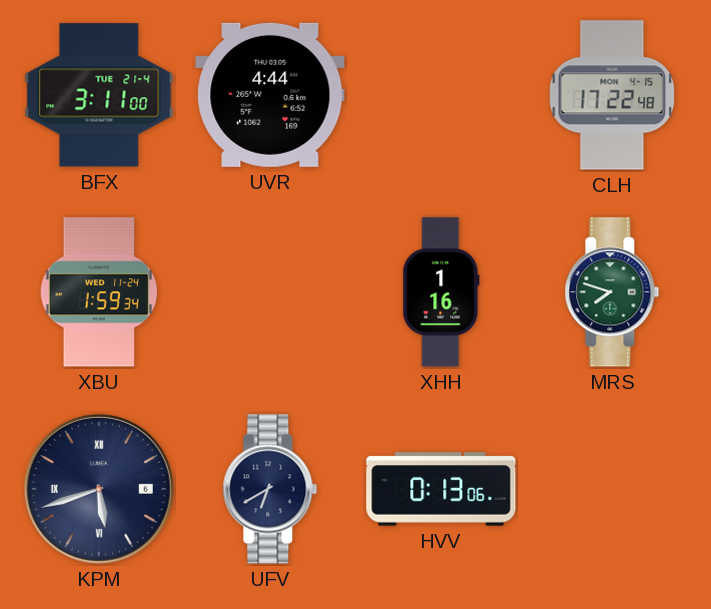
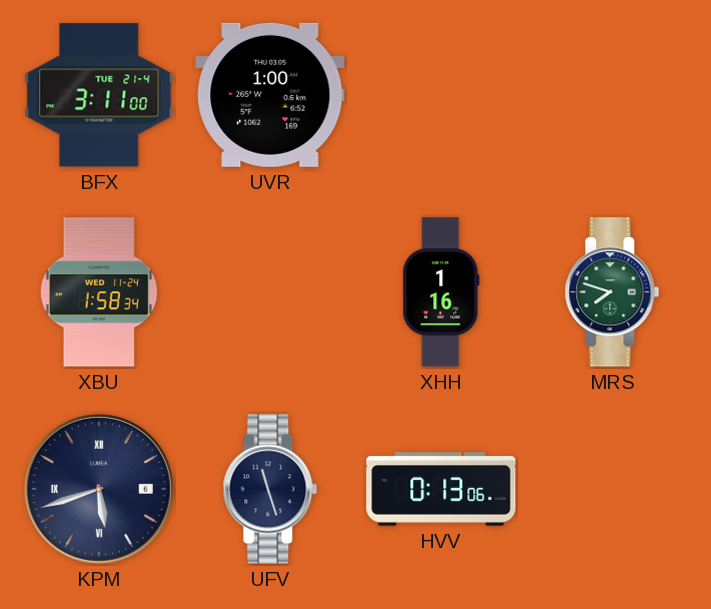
UVR: 4:44 -> 1:00 (270, 95)
CLH: 17:22 -> none (612, 95)
XBU: 1:59 -> 1:58 (99, 292)
UFV: 6:40 -> 11:27 (270, 489)
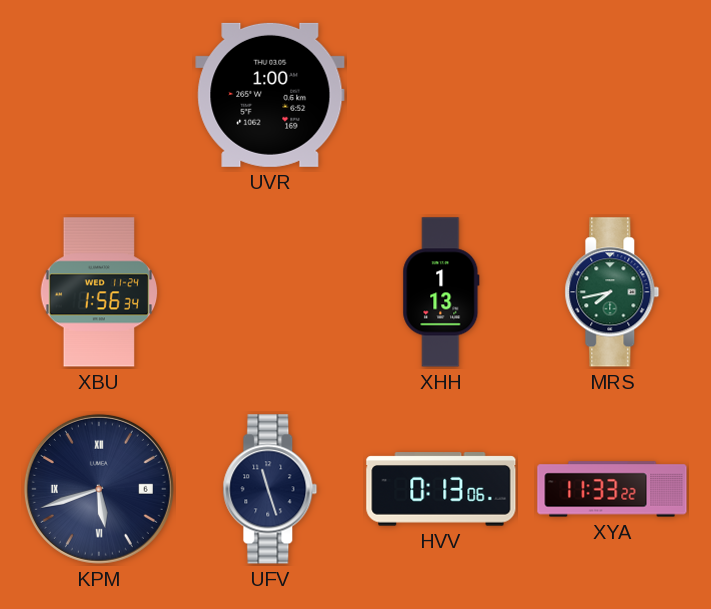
BFX: 3:11 -> none (99, 95)
XBU: 1:58 -> 1:56 (99, 292)
XHH: 1:16 -> 1:13 (441, 292)
MRS: 7:48 -> 7:43 (612, 292)
XYA: none -> 11:33 (612, 489)
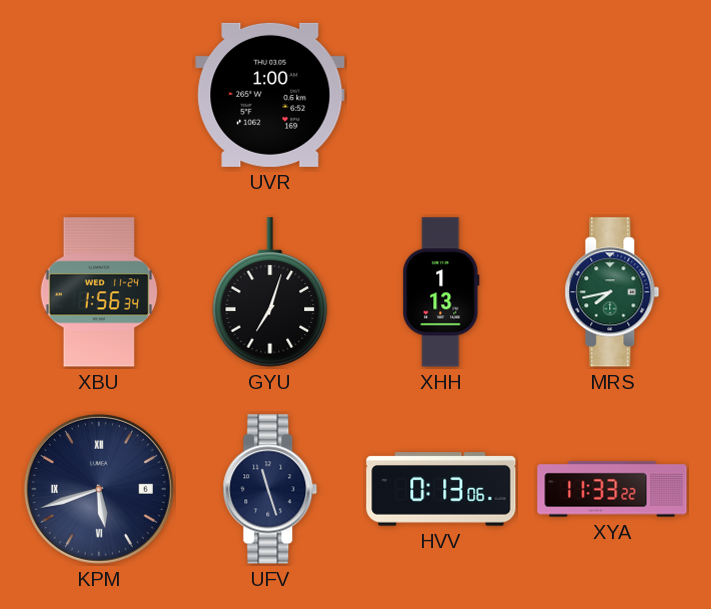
GYU: none -> 7:03 (270, 292)
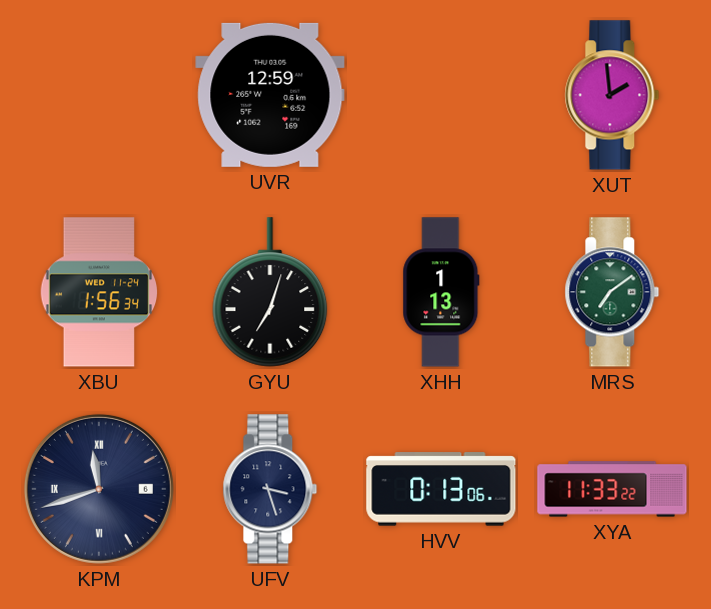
UVR: 1:00 -> 12:59 (270, 95)
XUT: none -> 1:59 (612, 95)
MRS: 7:43 -> 7:09 (612, 292)
KPM: 5:42 -> 11:42 (99, 489)
UFV: 11:27 -> 3:27 (270, 489)
